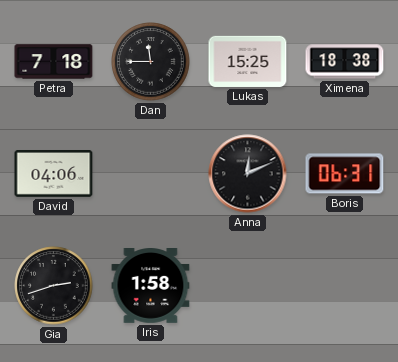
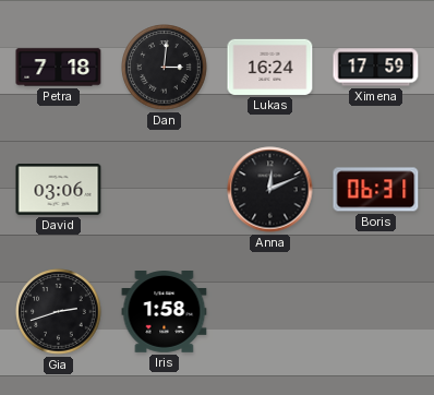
Dan: 11:45 -> 3:01 (165, 68)
Lukas: 15:25 -> 16:24 (270, 67)
Ximena: 18:38 -> 17:59 (376, 68)
David: 04:06 -> 03:06 (59, 190)
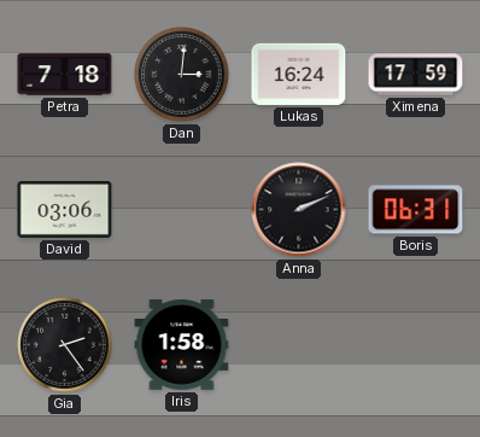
Anna: 12:11 -> 2:11 (299, 210)
Gia: 2:42 -> 2:24 (65, 345)
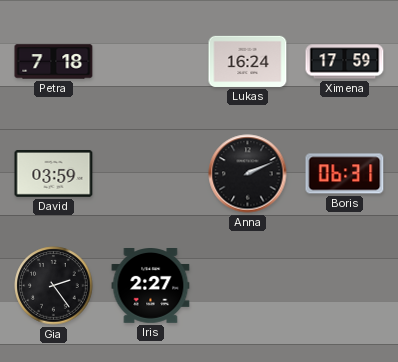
Dan: 3:01 -> none (182, 75)
David: 03:06 -> 03:59 (54, 174)
Iris: 1:58 -> 2:27 (151, 286)
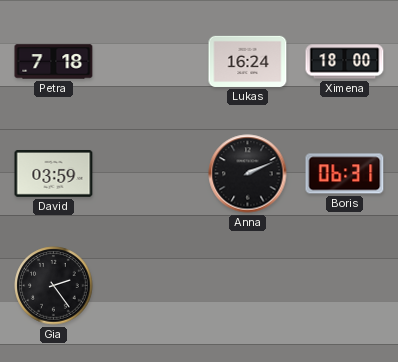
Ximena: 17:59 -> 18:00 (345, 62)
Iris: 2:27 -> none (151, 286)
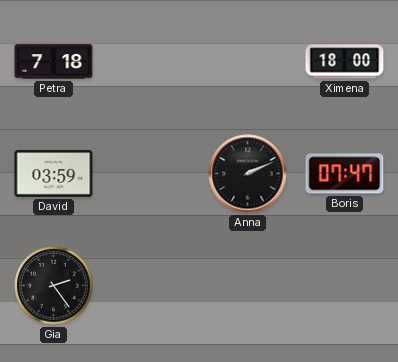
Lukas: 16:24 -> none (248, 61)
Boris: 06:31 -> 07:47 (345, 174)
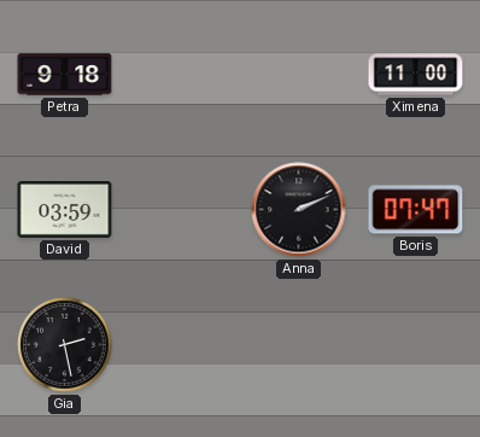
Petra: 7:18 -> 9:18 (65, 75)
Ximena: 18:00 -> 11:00 (416, 75)
Gia: 2:24 -> 2:28 (65, 345)
